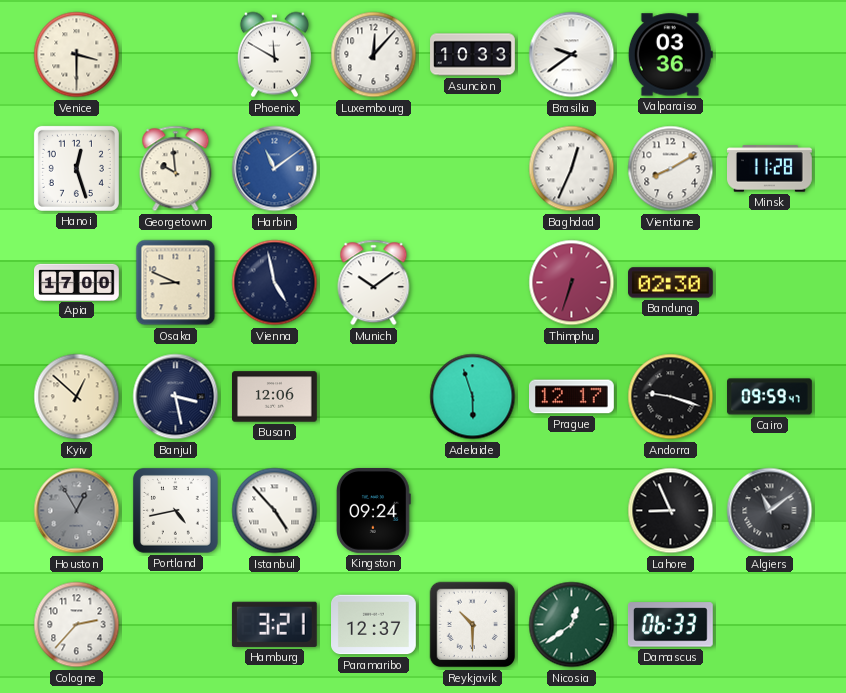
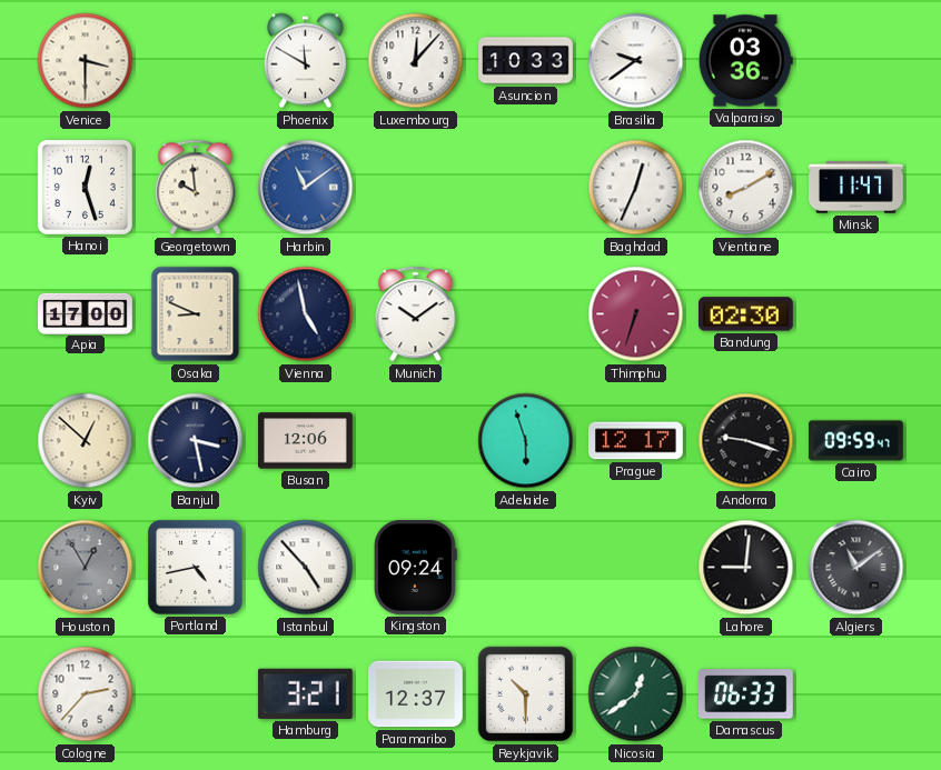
Minsk: 11:28 -> 11:47 (856, 188)
Lahore: 8:56 -> 9:01 (746, 568)
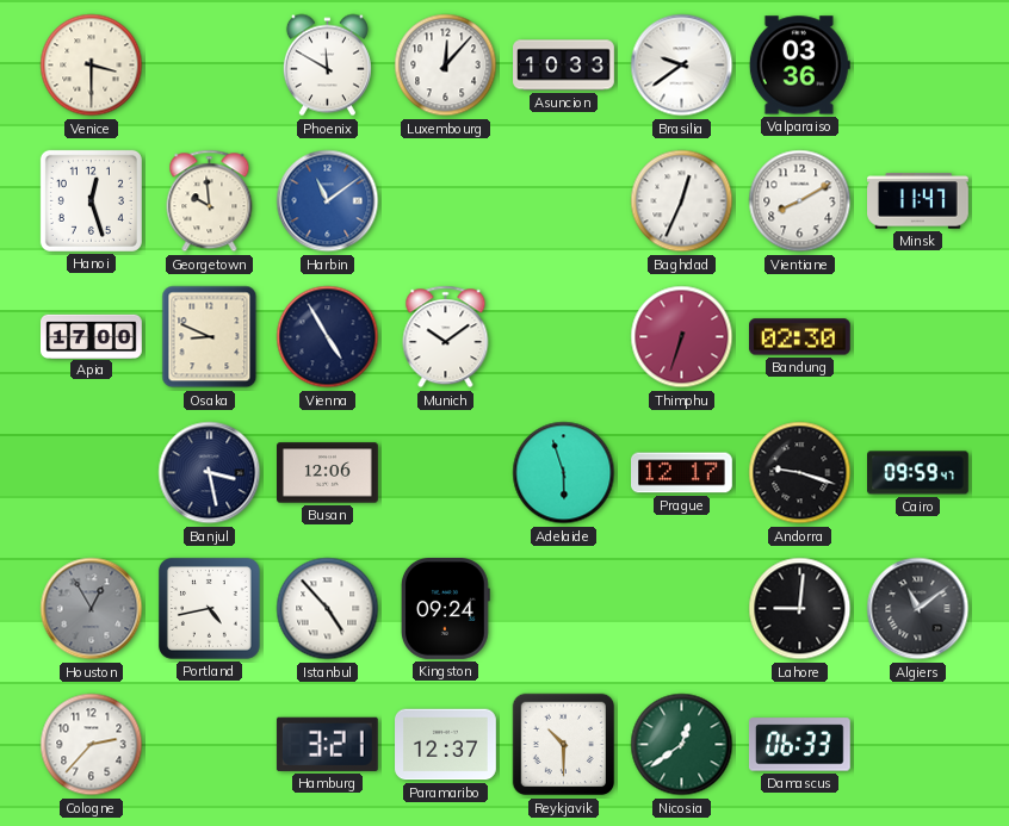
Vienna: 4:58 -> 4:55 (328, 337)
Kyiv: 12:52 -> none (86, 441)
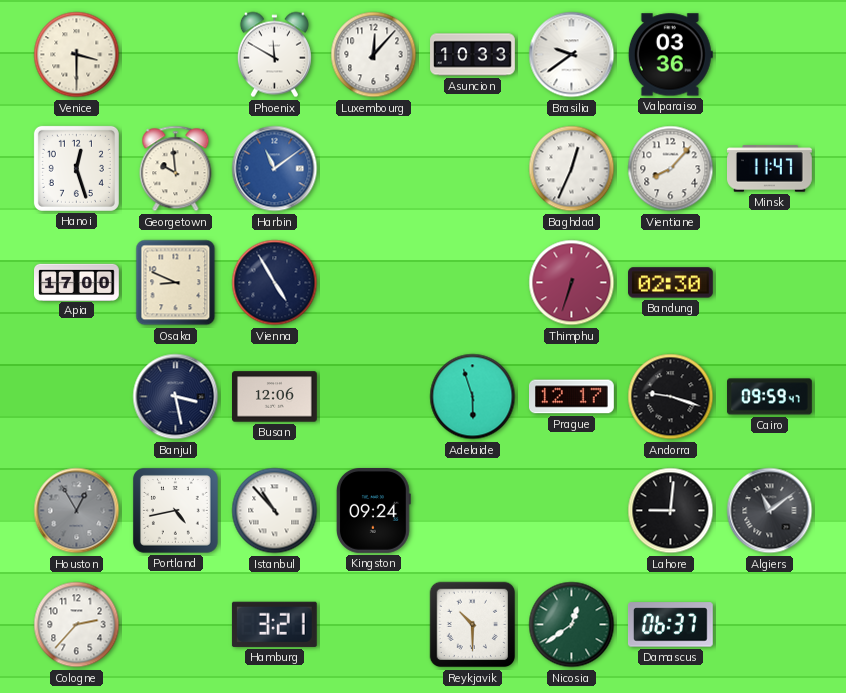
Vientiane: 8:10 -> 8:07 (671, 169)
Munich: 10:09 -> none (446, 337)
Istanbul: 4:53 -> 10:53 (275, 511)
Paramaribo: 12:37 -> none (446, 745)
Damascus: 06:33 -> 06:37 (670, 625)
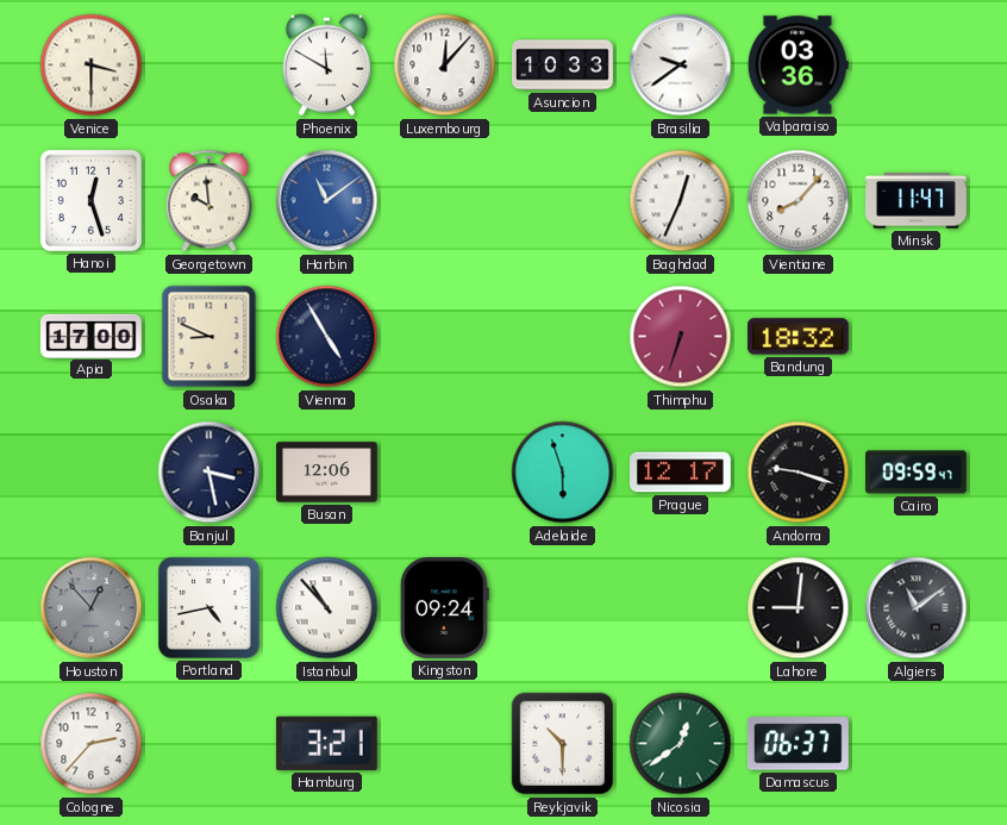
Bandung: 02:30 -> 18:32 (799, 337)
Houston: 12:55 -> 12:53 (92, 608)
